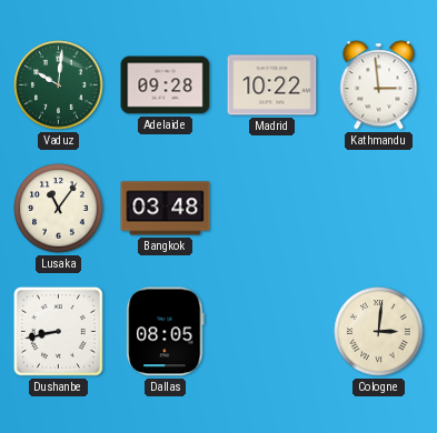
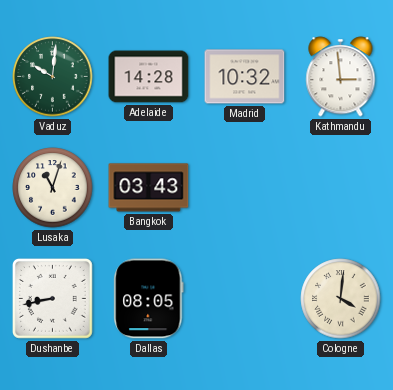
Adelaide: 09:28 -> 14:28 (149, 77)
Madrid: 10:22 -> 10:32 (245, 77)
Lusaka: 11:06 -> 11:03 (53, 188)
Bangkok: 03:48 -> 03:43 (149, 188)
Cologne: 3:01 -> 4:01 (341, 299)
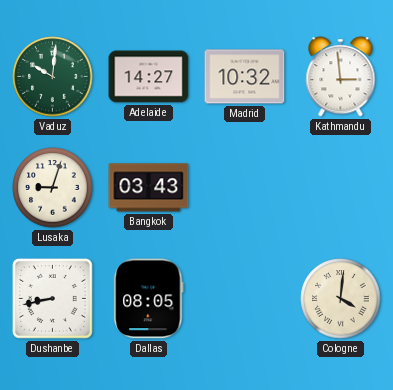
Adelaide: 14:28 -> 14:27 (149, 77)
Lusaka: 11:03 -> 9:03 (53, 188)
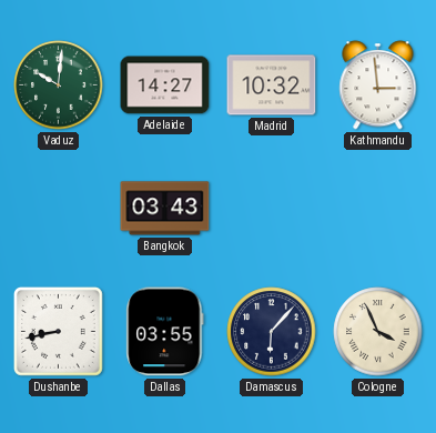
Lusaka: 9:03 -> none (53, 188)
Dallas: 08:05 -> 03:55 (165, 332)
Damascus: none -> 6:07 (272, 332)
Cologne: 4:01 -> 3:56 (378, 332)
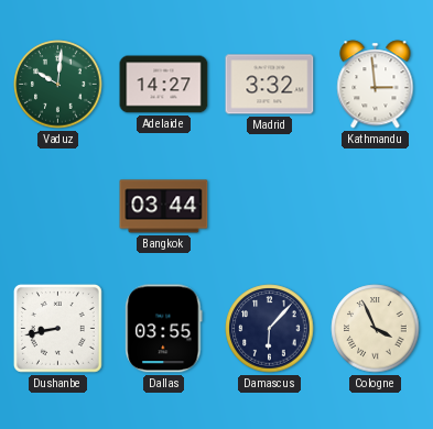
Madrid: 10:32 -> 3:32 (270, 85)
Bangkok: 03:43 -> 03:44 (164, 207)
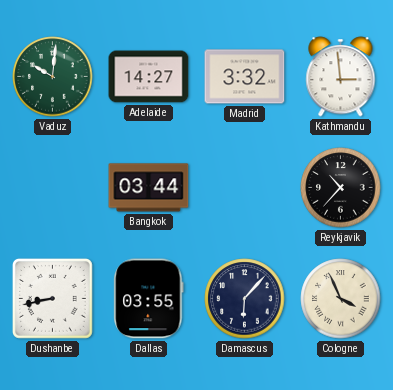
Reykjavik: none -> 10:37 (341, 188)
